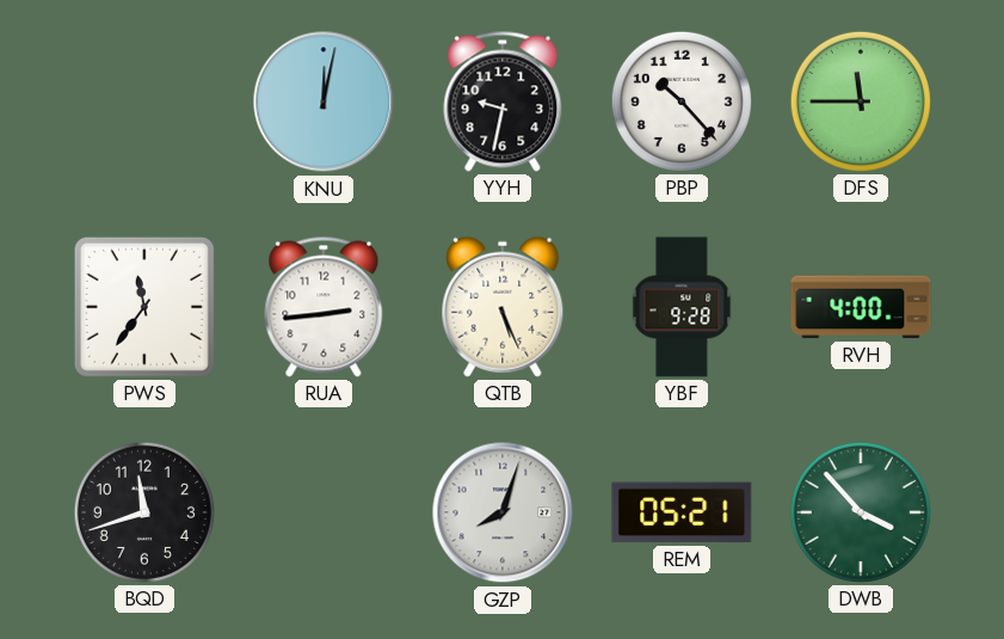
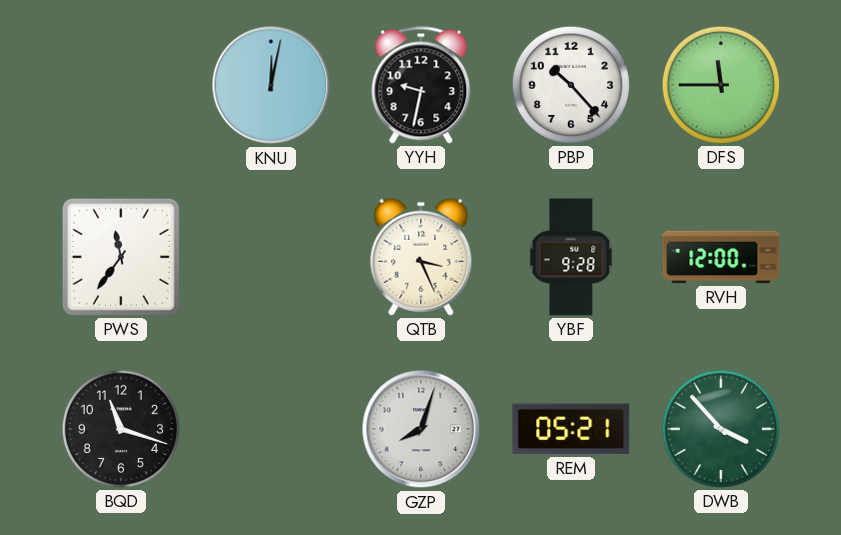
RUA: 2:44 -> none (324, 307)
QTB: 5:26 -> 3:26 (421, 257)
RVH: 4:00 -> 12:00 (721, 257)
BQD: 11:42 -> 11:18 (121, 429)
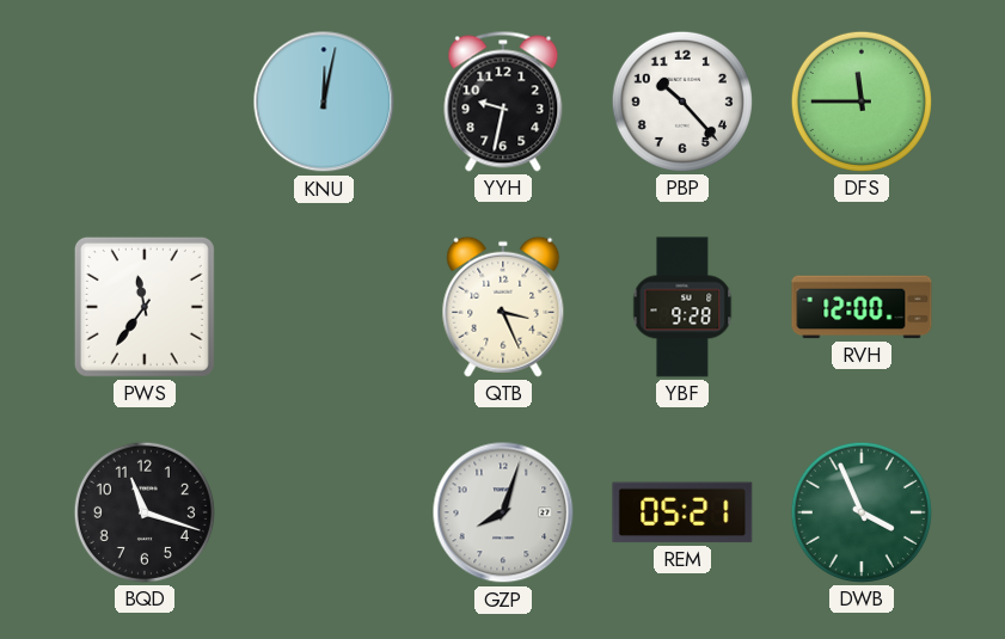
DWB: 3:53 -> 3:56 (862, 512)
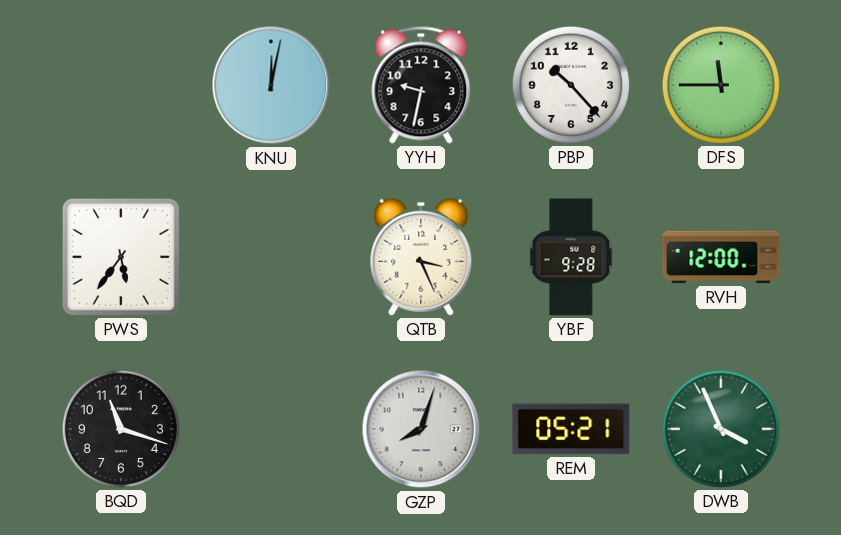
PWS: 11:36 -> 5:36 (121, 257)
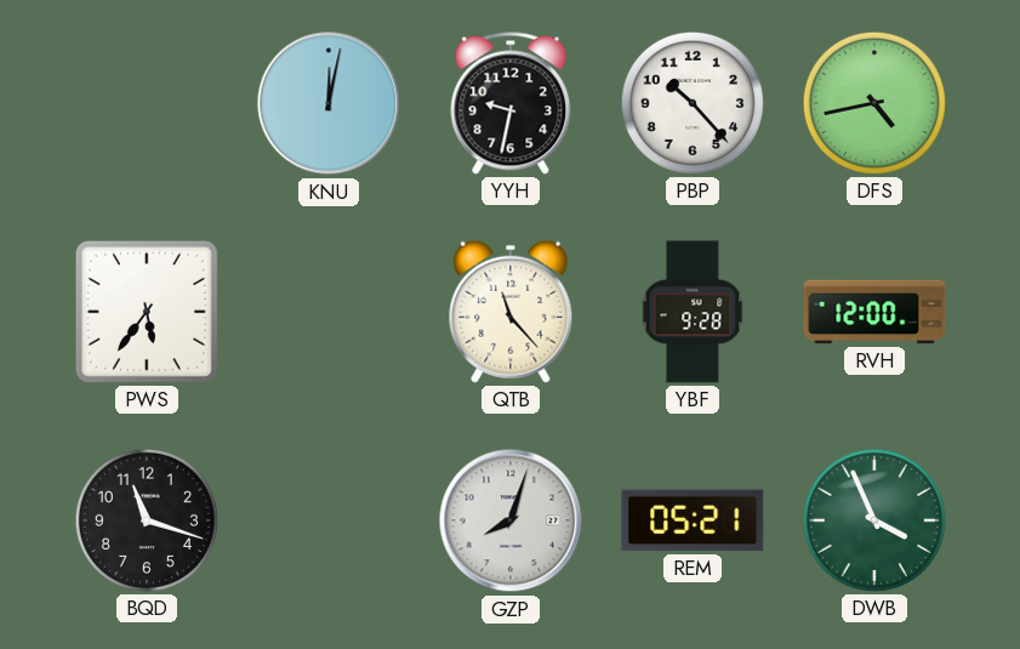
DFS: 11:45 -> 4:43 (874, 103)
QTB: 3:26 -> 11:23 (511, 312)
